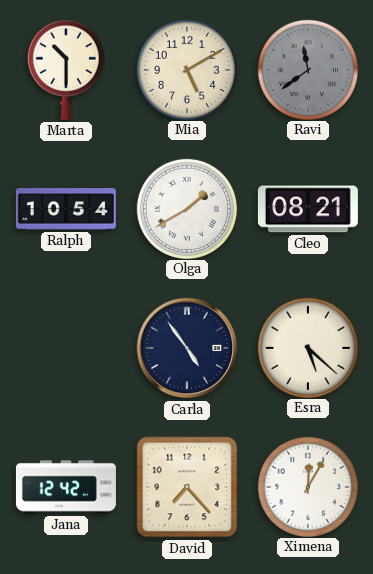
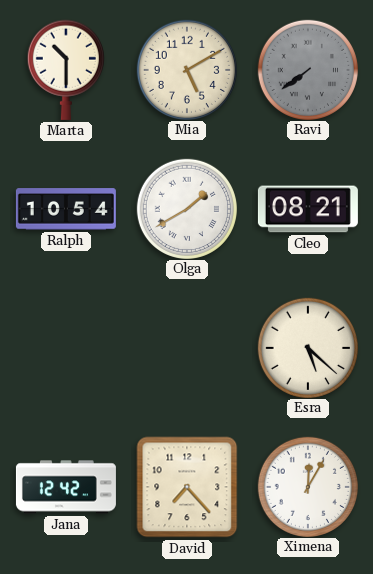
Ravi: 11:39 -> 7:39 (307, 69)
Carla: 4:54 -> none (187, 348)
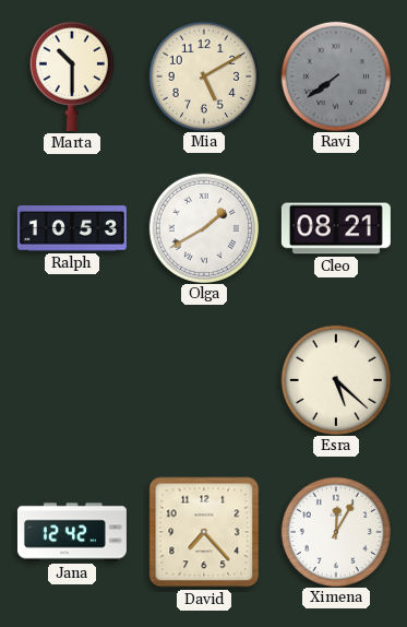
Ralph: 10:54 -> 10:53 (72, 228)
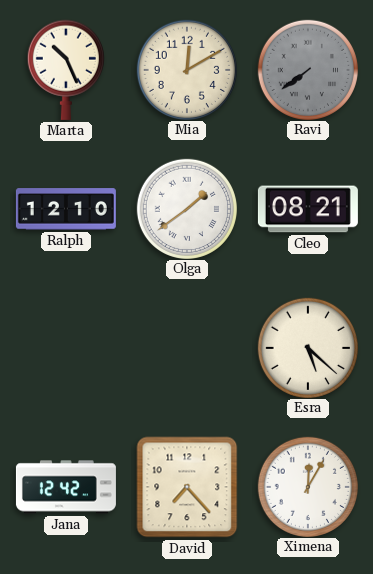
Marta: 10:30 -> 10:26 (66, 70)
Mia: 5:10 -> 12:10 (186, 69)
Ralph: 10:53 -> 12:10 (66, 209)
Olga: 1:40 -> 1:39 (186, 208)
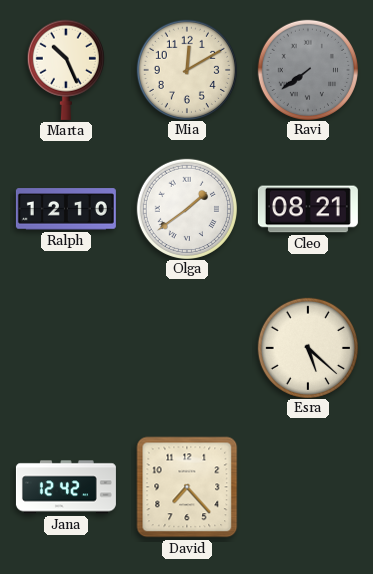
Ximena: 12:05 -> none (307, 486)
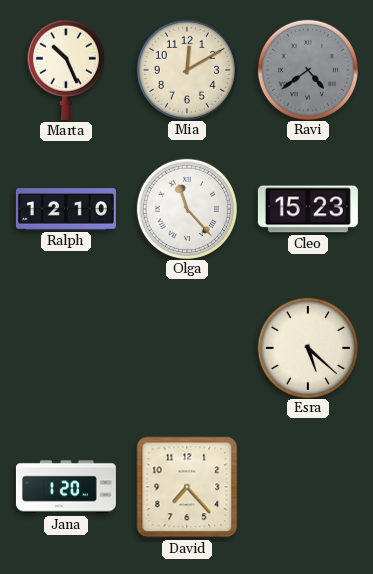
Ravi: 7:39 -> 4:39 (307, 69)
Olga: 1:39 -> 11:23 (186, 208)
Cleo: 08:21 -> 15:23 (308, 209)
Jana: 12:42 -> 1:20 (66, 487)
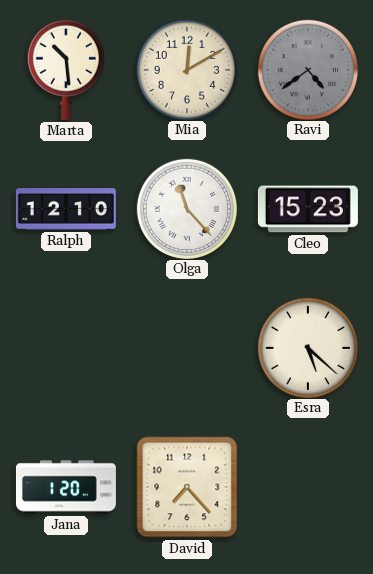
Marta: 10:26 -> 10:29 (66, 70)
